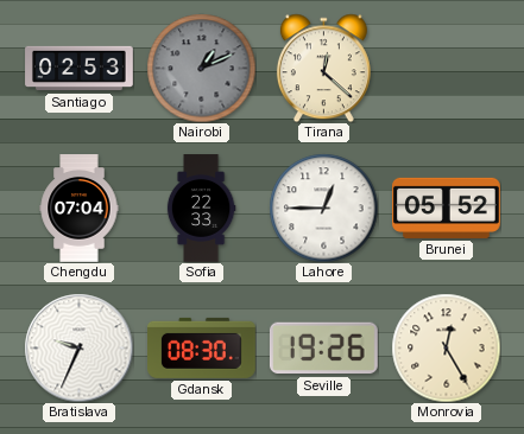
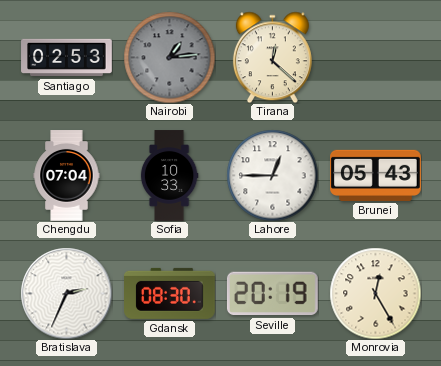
Nairobi: 1:11 -> 1:14 (169, 57)
Sofia: 22:33 -> 10:33 (169, 176)
Brunei: 05:52 -> 05:43 (376, 175)
Bratislava: 9:34 -> 2:34 (66, 293)
Seville: 19:26 -> 20:19 (272, 294)
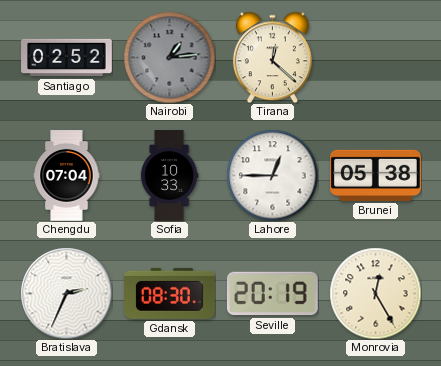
Santiago: 02:53 -> 02:52 (67, 58)
Brunei: 05:43 -> 05:38 (376, 175)
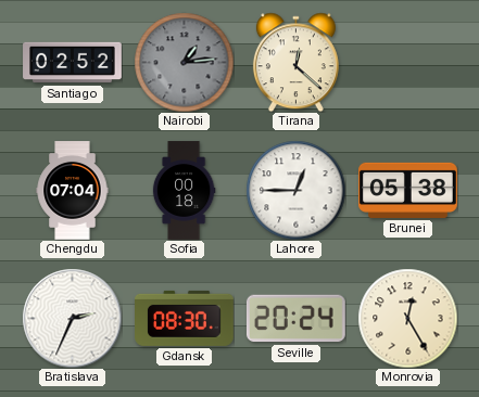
Sofia: 10:33 -> 00:18 (184, 191)
Seville: 20:19 -> 20:24 (295, 319)
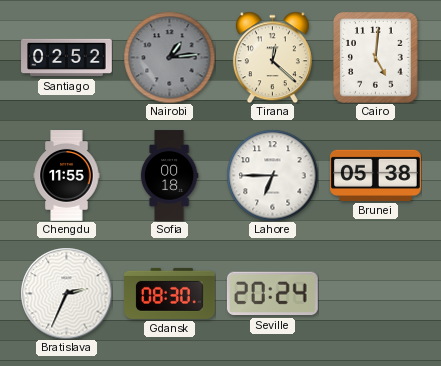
Cairo: none -> 5:01 (376, 57)
Chengdu: 07:04 -> 11:55 (67, 176)
Lahore: 12:45 -> 6:45 (272, 175)
Monrovia: 12:25 -> none (407, 318)
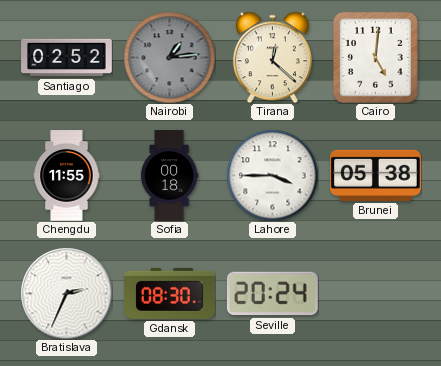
Lahore: 6:45 -> 3:45 (272, 175)
